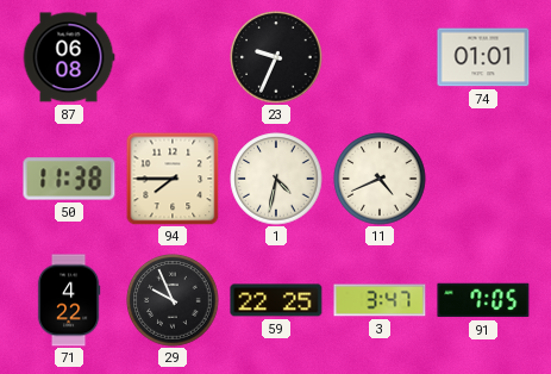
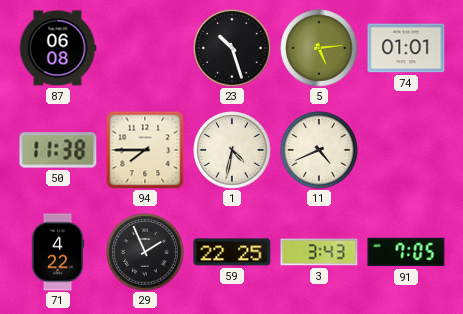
23: 9:34 -> 10:27 (232, 48)
5: none -> 5:14 (319, 48)
29: 9:56 -> 1:56 (145, 252)
3: 3:47 -> 3:43 (319, 252)
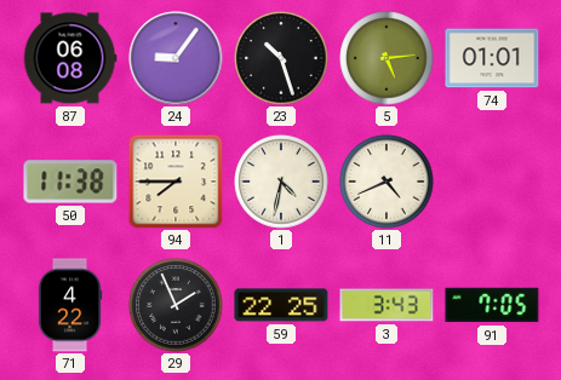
24: none -> 9:06 (176, 58)
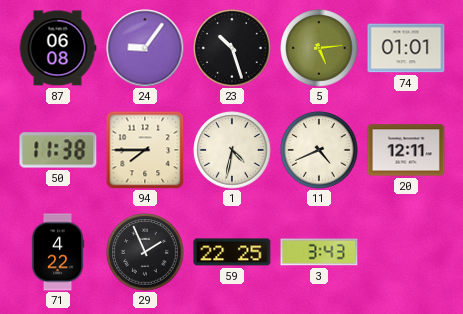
20: none -> 12:11 (406, 150)
91: 7:05 -> none (492, 305)
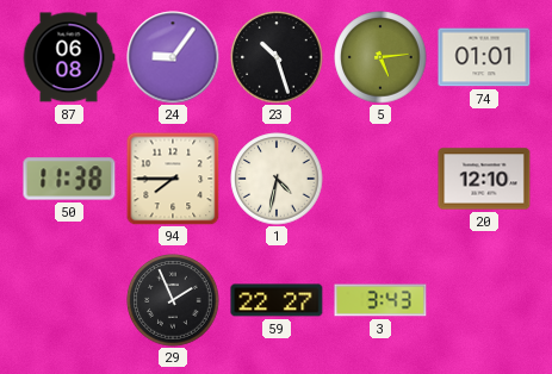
11: 4:41 -> none (319, 150)
20: 12:11 -> 12:10 (484, 179)
71: 4:22 -> none (58, 252)
59: 22:25 -> 22:27 (277, 300)
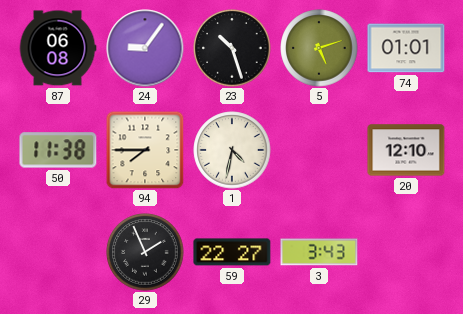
5: 5:14 -> 5:12 (319, 48)
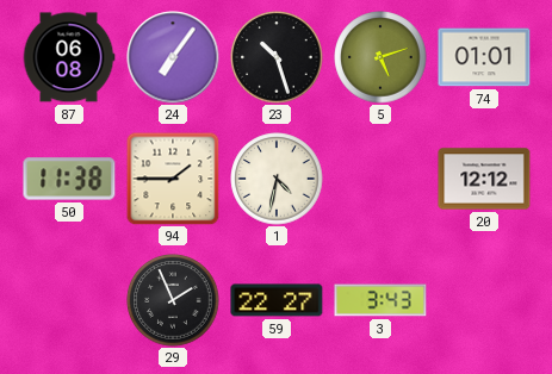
24: 9:06 -> 7:06 (173, 57)
94: 7:45 -> 1:45 (173, 179)
20: 12:10 -> 12:12 (484, 179)
